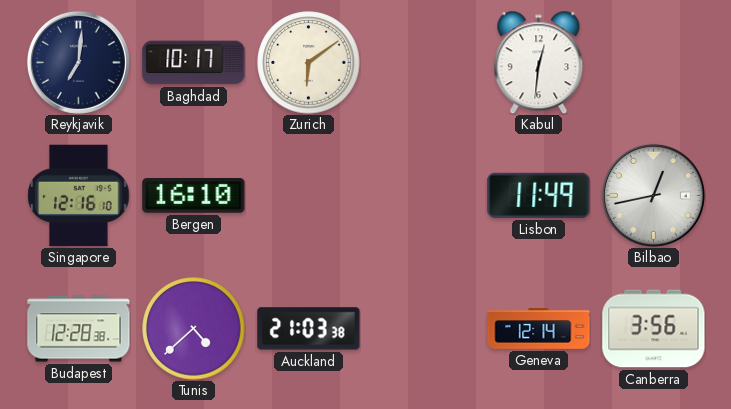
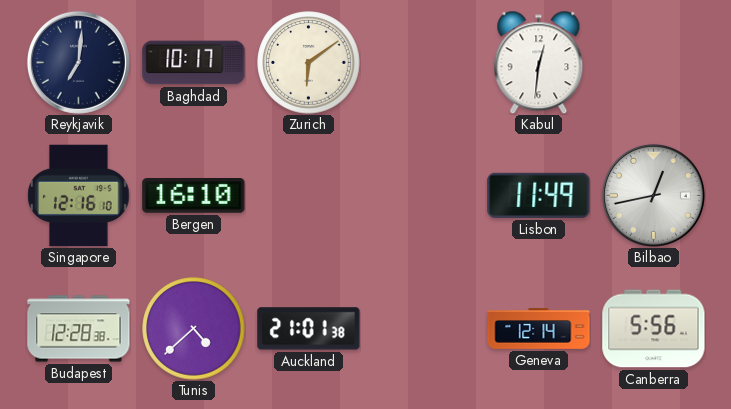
Auckland: 21:03 -> 21:01 (309, 329)
Canberra: 3:56 -> 5:56 (654, 329)
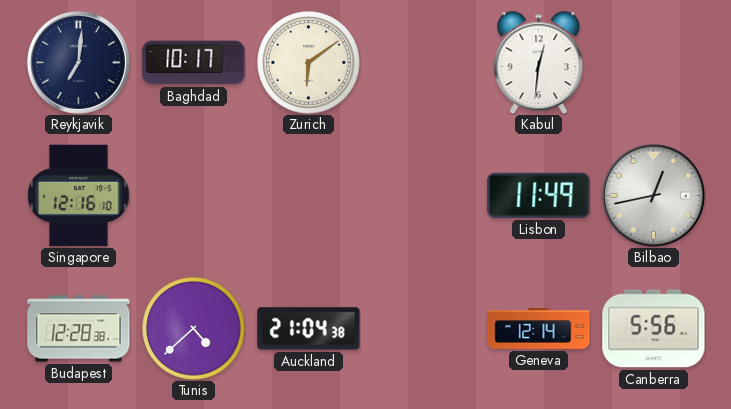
Bergen: 16:10 -> none (194, 196)
Auckland: 21:01 -> 21:04 (309, 329)
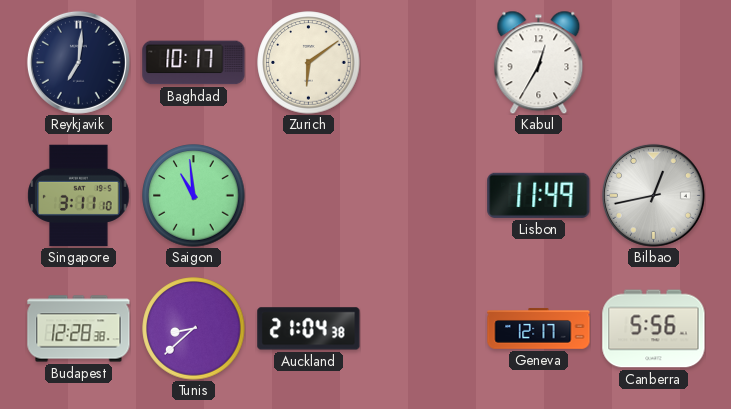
Kabul: 12:31 -> 12:35 (539, 62)
Singapore: 12:16 -> 3:11 (79, 196)
Saigon: none -> 10:59 (194, 196)
Tunis: 4:38 -> 8:38 (194, 329)
Geneva: 12:14 -> 12:17 (539, 329)
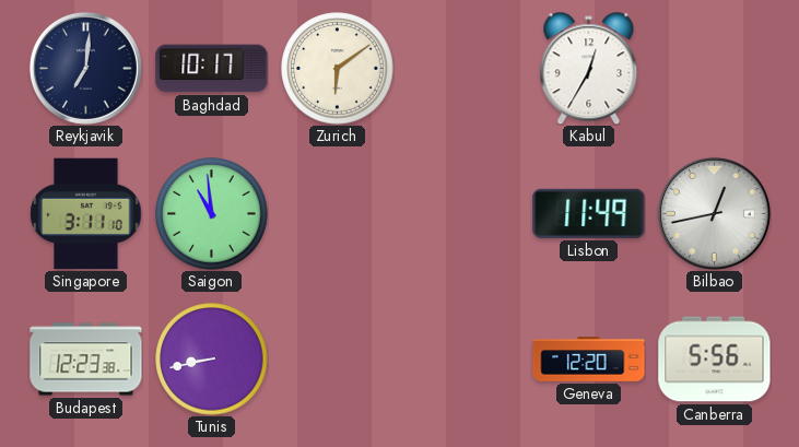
Budapest: 12:28 -> 12:23 (86, 360)
Tunis: 8:38 -> 8:43 (212, 360)
Auckland: 21:04 -> none (309, 329)
Geneva: 12:17 -> 12:20 (589, 360)
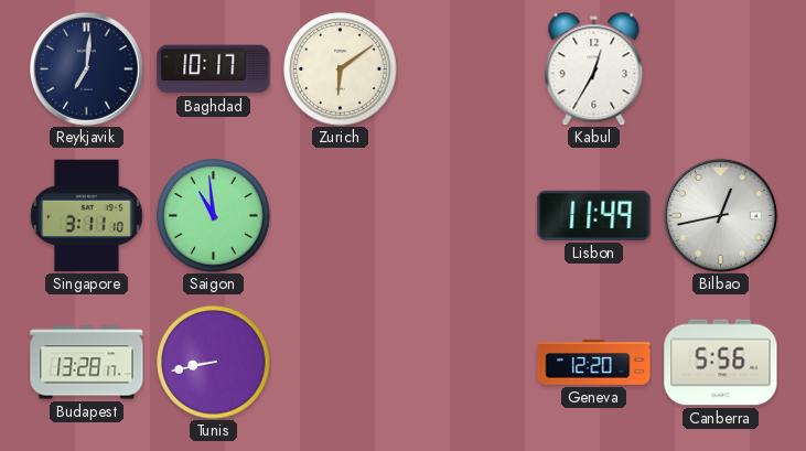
Budapest: 12:23 -> 13:28 (87, 363)
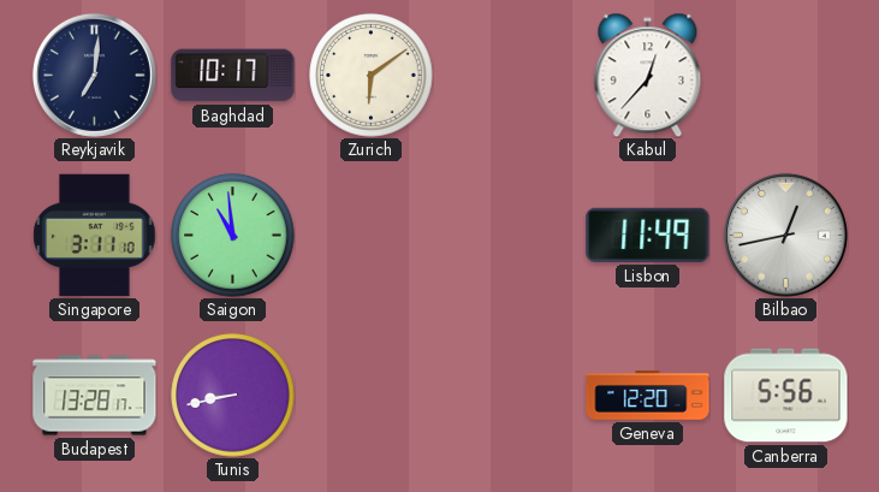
Kabul: 12:35 -> 12:37 (648, 75)
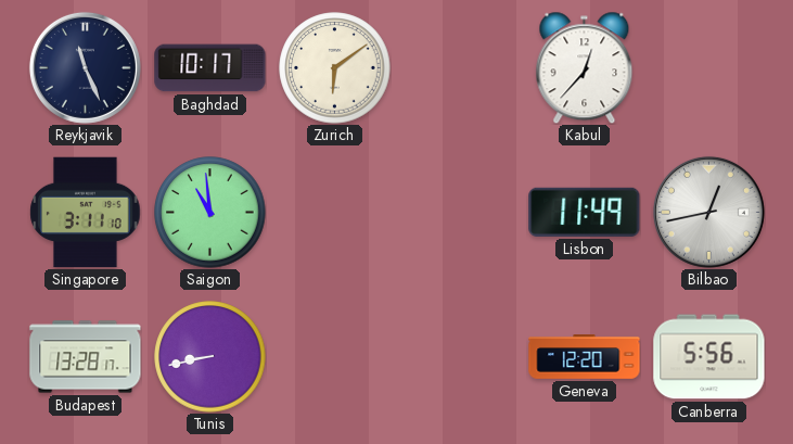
Reykjavik: 7:01 -> 11:26 (85, 67)
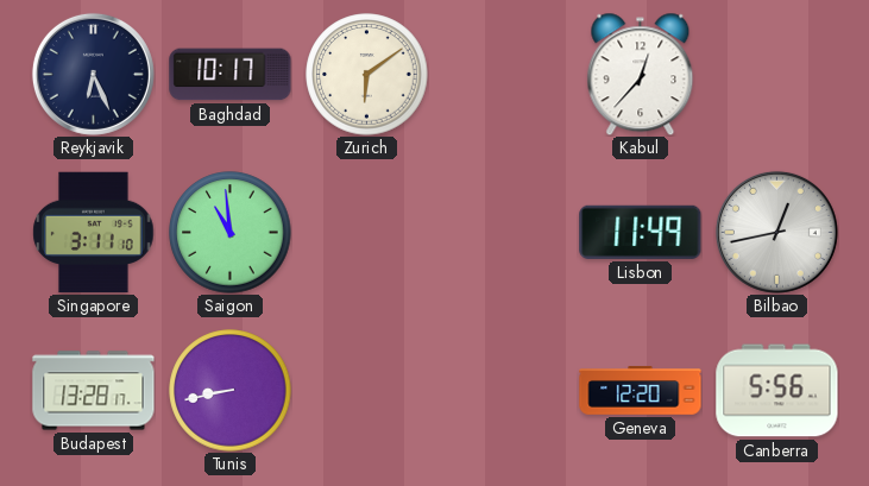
Reykjavik: 11:26 -> 6:26 (93, 74)
